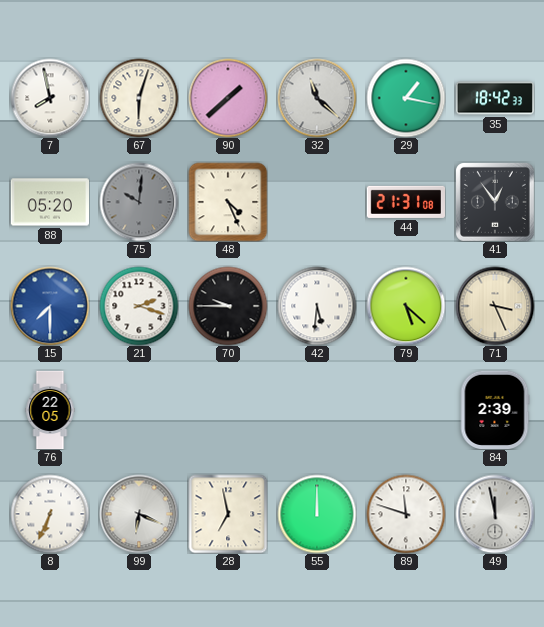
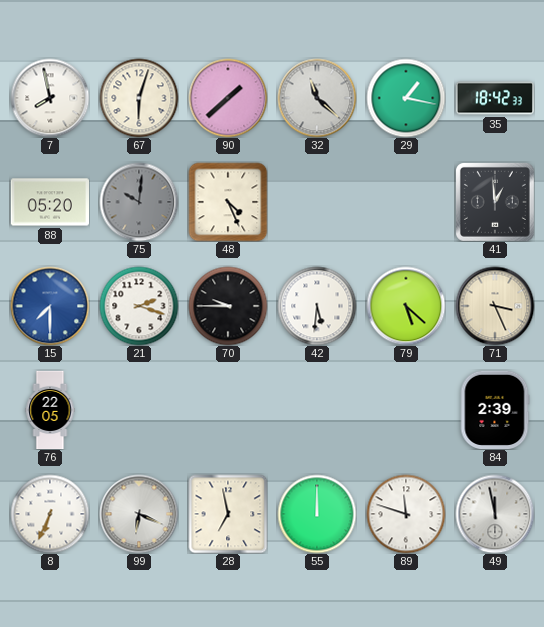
44: 21:31 -> none (405, 202)
41: 12:54 -> 12:59 (495, 202)
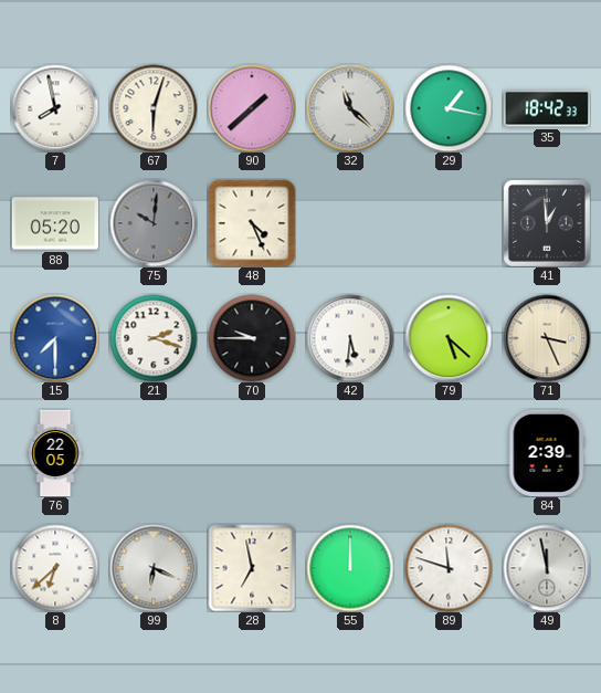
8: 6:34 -> 6:38 (55, 568)
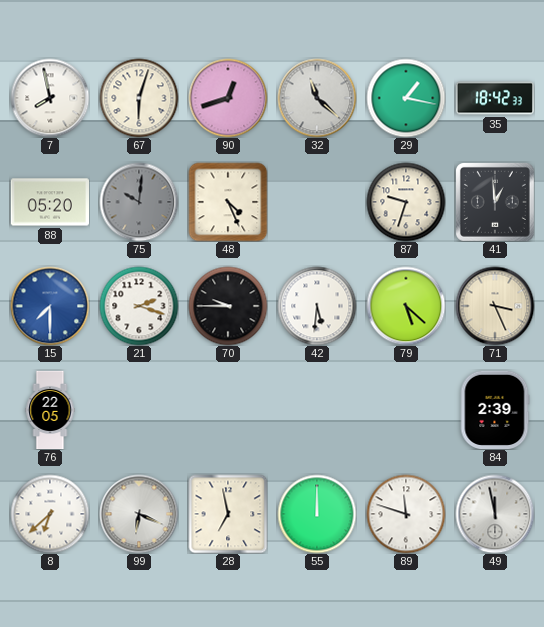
90: 1:38 -> 12:42 (228, 98)
87: none -> 9:33 (406, 202)
